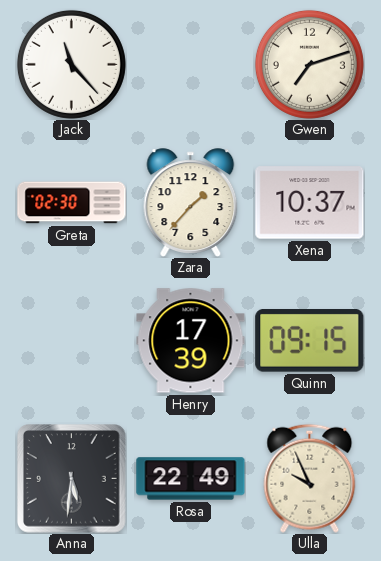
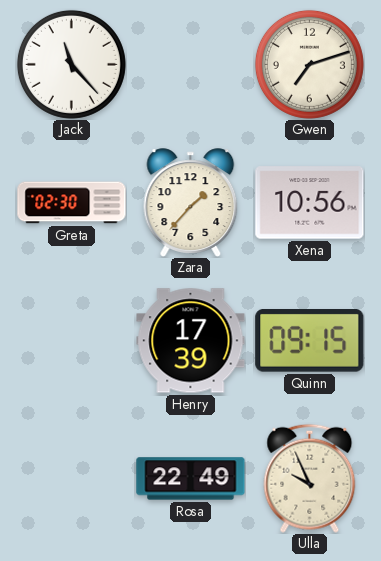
Xena: 10:37 -> 10:56 (310, 203)
Anna: 5:31 -> none (72, 479)
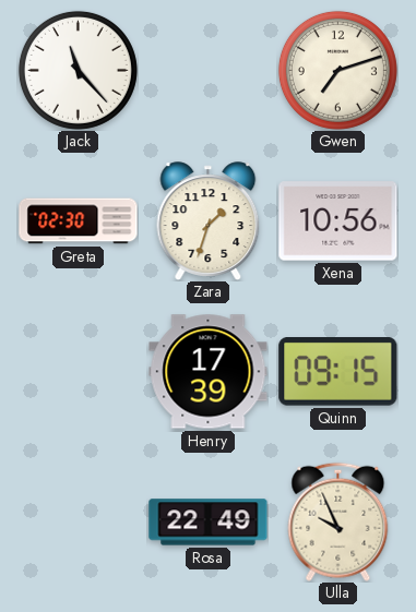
Zara: 1:37 -> 1:33 (209, 221)
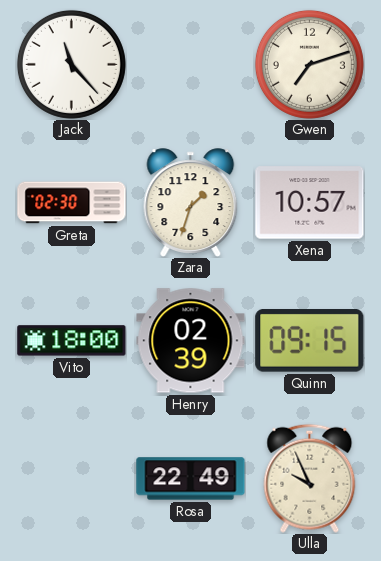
Xena: 10:56 -> 10:57 (310, 203)
Vito: none -> 18:00 (72, 341)
Henry: 17:39 -> 02:39 (191, 341)
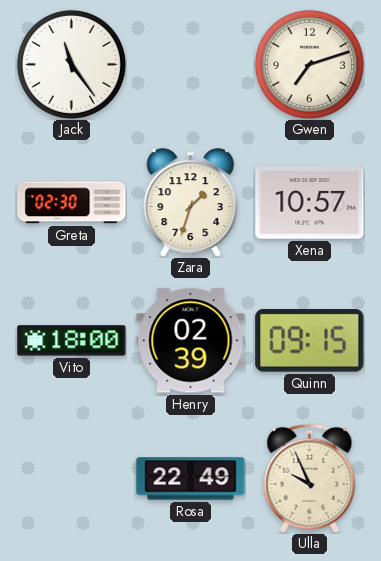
Jack: 11:23 -> 11:24 (71, 64)
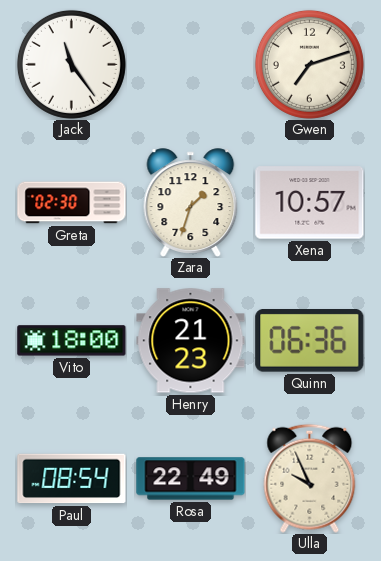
Henry: 02:39 -> 21:23 (191, 341)
Quinn: 09:15 -> 06:36 (310, 341)
Paul: none -> 08:54 (72, 479)
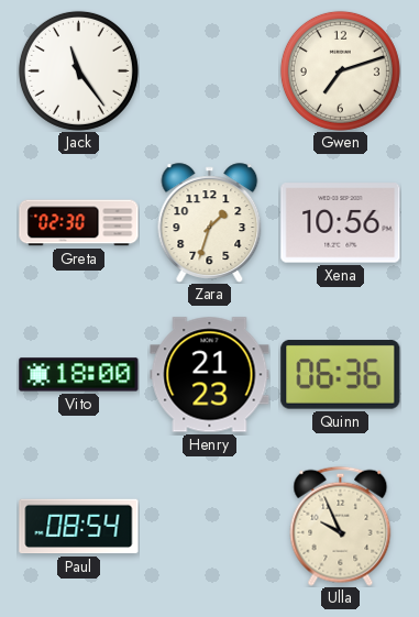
Xena: 10:57 -> 10:56 (341, 223)
Rosa: 22:49 -> none (191, 479)
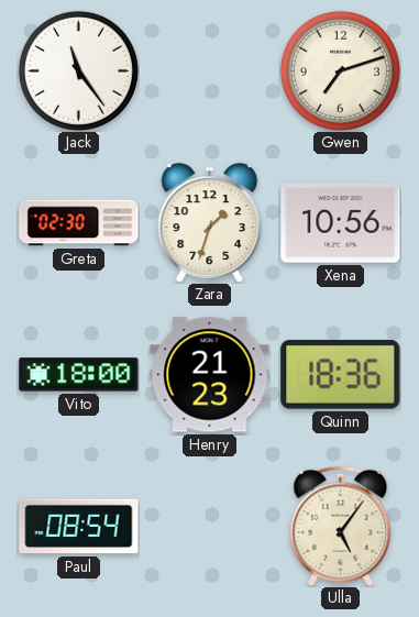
Quinn: 06:36 -> 18:36 (341, 375)
Ulla: 9:56 -> 5:06 (341, 526)
